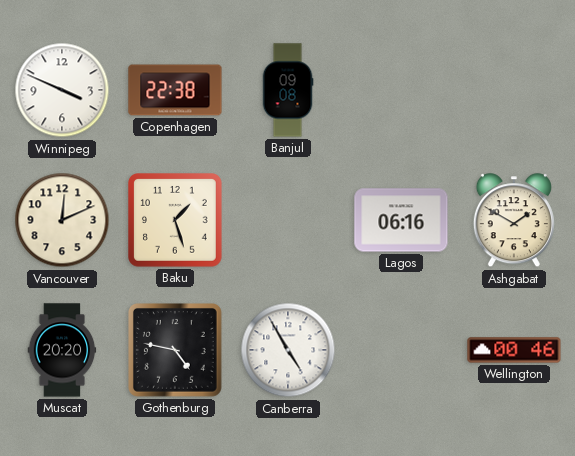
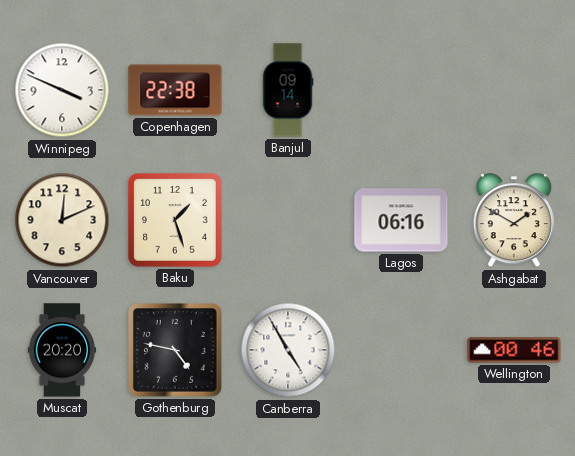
Banjul: 09:08 -> 09:14 (288, 90)
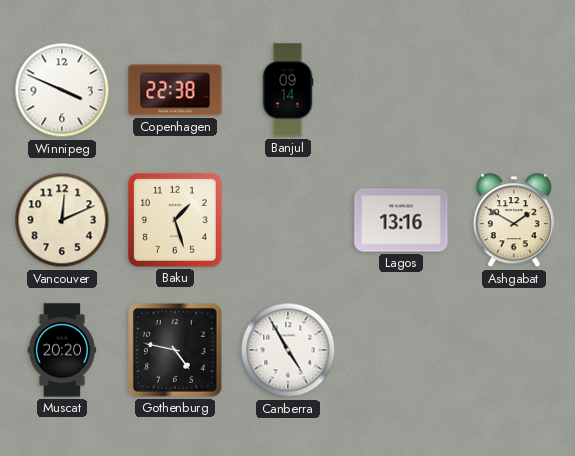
Lagos: 06:16 -> 13:16 (401, 220)
Wellington: 00:46 -> none (514, 350)
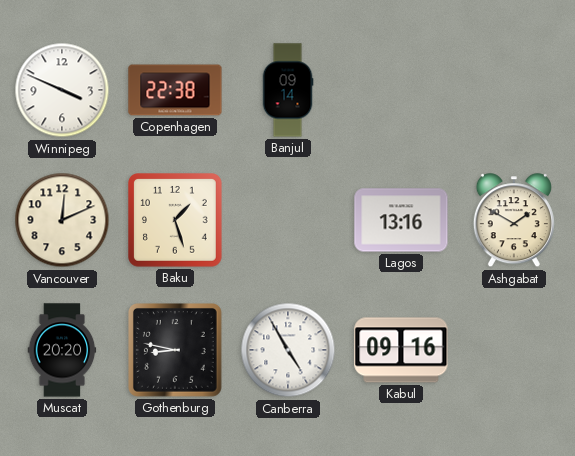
Gothenburg: 4:47 -> 8:47 (176, 351)
Kabul: none -> 09:16 (401, 350)
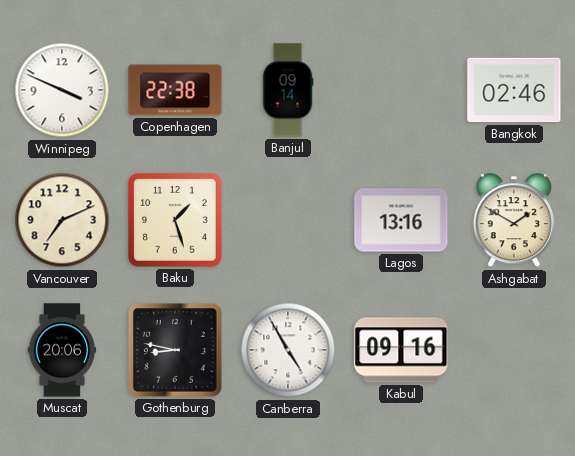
Bangkok: none -> 02:46 (514, 90)
Vancouver: 12:11 -> 7:11 (62, 220)
Muscat: 20:20 -> 20:06 (62, 350)
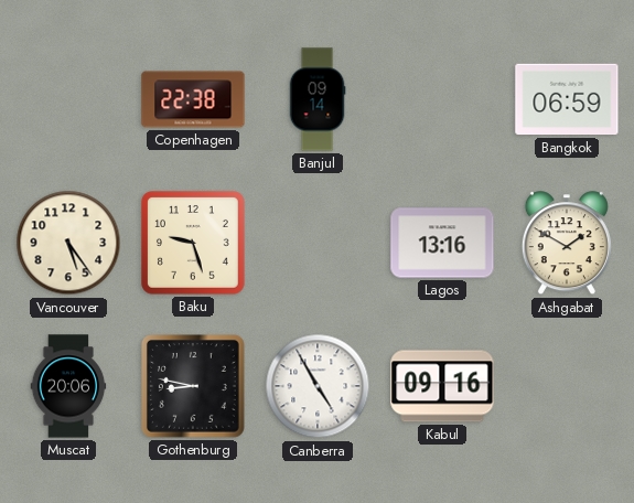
Winnipeg: 3:49 -> none (62, 90)
Bangkok: 02:46 -> 06:59 (567, 99)
Vancouver: 7:11 -> 5:24 (68, 243)
Baku: 1:27 -> 9:27 (194, 244)
